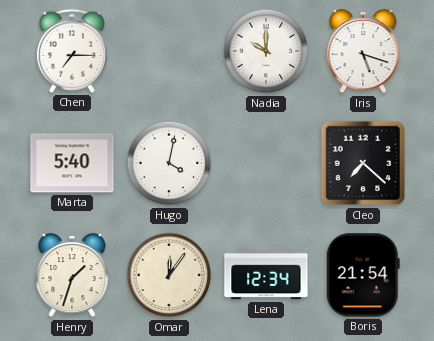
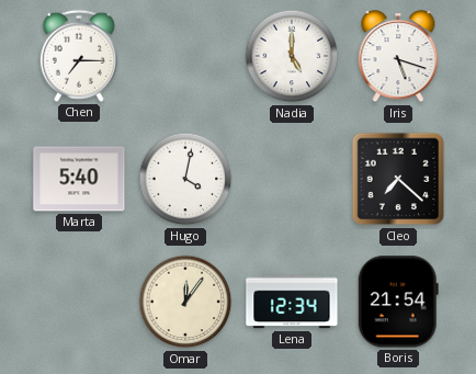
Nadia: 10:00 -> 5:00 (292, 56)
Henry: 1:33 -> none (72, 276)
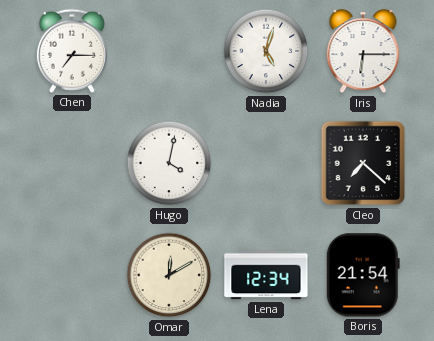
Nadia: 5:00 -> 5:03 (266, 51)
Iris: 5:18 -> 6:15 (363, 52)
Marta: 5:40 -> none (79, 179)
Omar: 12:06 -> 12:10 (169, 275)
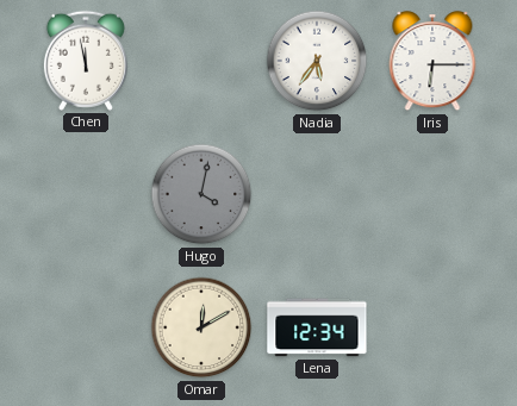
Chen: 7:15 -> 11:58 (86, 61)
Nadia: 5:03 -> 5:36 (317, 61)
Hugo dial: white -> grey (201, 194)
Cleo: 7:22 -> none (363, 163)
Boris: 21:54 -> none (363, 275)
